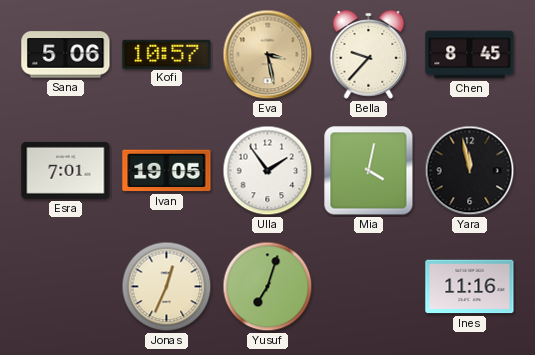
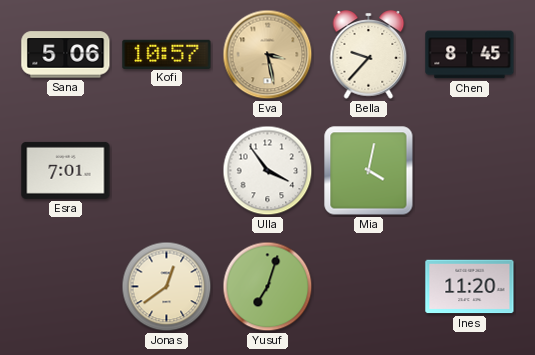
Ivan: 19:05 -> none (167, 171)
Ulla: 1:54 -> 3:54 (268, 171)
Yara: 11:58 -> none (470, 171)
Jonas: 12:34 -> 12:39 (167, 287)
Ines: 11:16 -> 11:20 (470, 287)
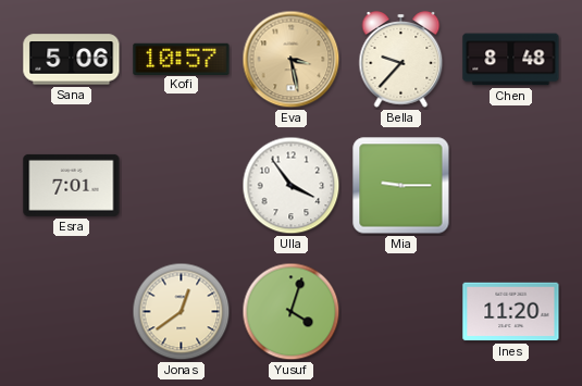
Chen: 8:45 -> 8:48 (511, 60)
Mia: 4:02 -> 9:15 (401, 186)
Yusuf: 7:03 -> 4:03 (292, 312)
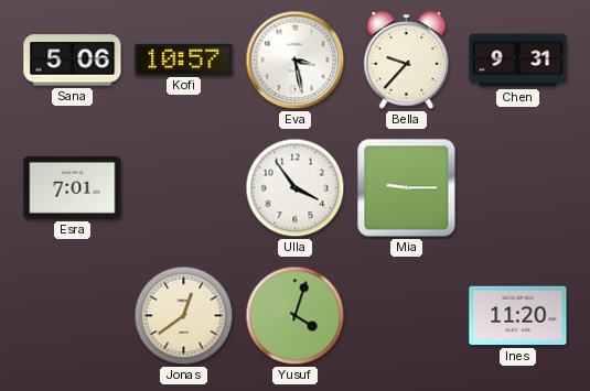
Eva dial: champagne -> white (296, 61)
Chen: 8:48 -> 9:31 (518, 61)
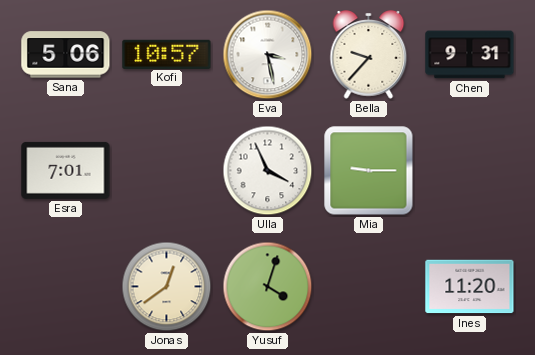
Ulla: 3:54 -> 3:56 (268, 171)
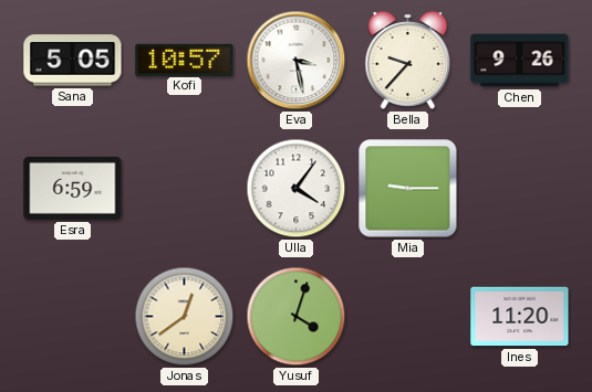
Sana: 5:06 -> 5:05 (73, 61)
Chen: 9:31 -> 9:26 (520, 61)
Esra: 7:01 -> 6:59 (73, 188)
Ulla: 3:56 -> 4:06 (297, 189)
